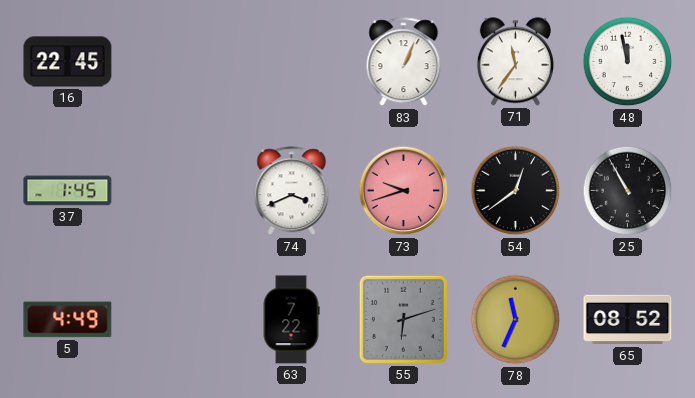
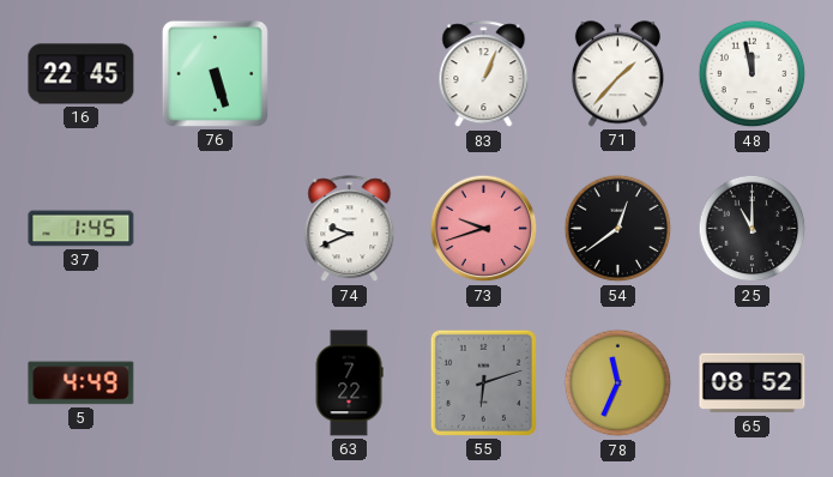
76: none -> 5:27 (215, 73)
71: 11:36 -> 1:37 (617, 74)
74: 3:41 -> 9:41 (350, 229)
25: 10:55 -> 11:00 (753, 229)
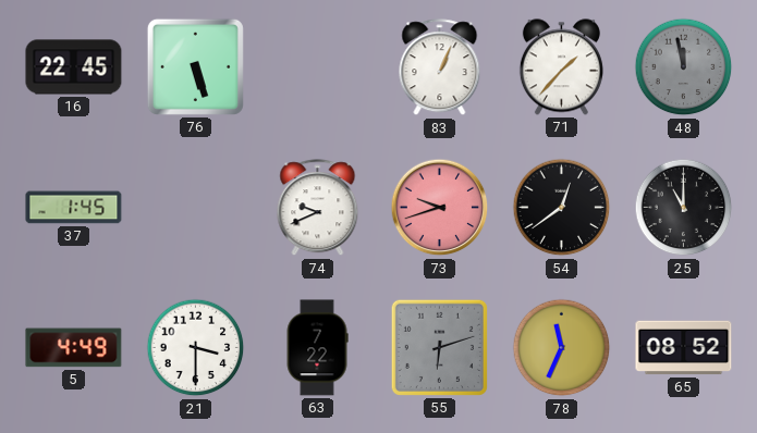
48 dial: white -> grey (684, 67)
21: none -> 3:30 (196, 348)
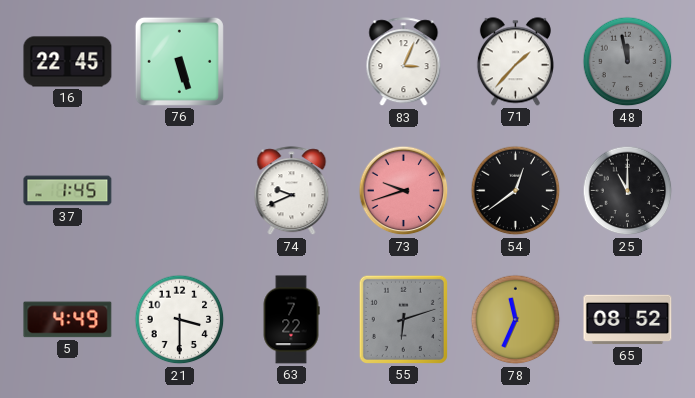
83: 1:04 -> 3:04 (404, 62)
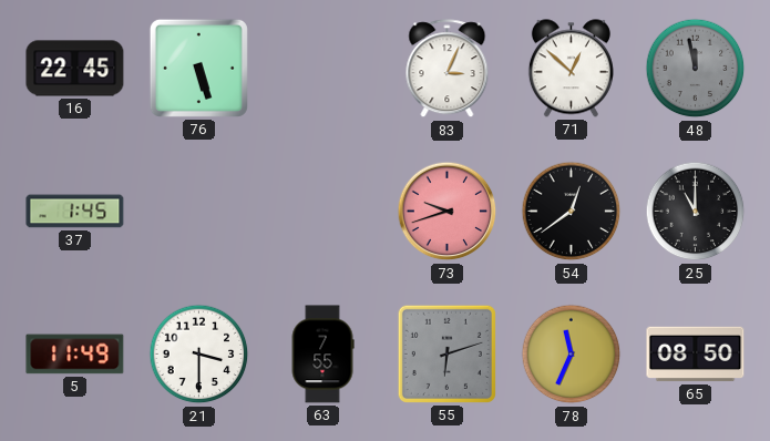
71: 1:37 -> 12:52 (571, 69)
74: 9:41 -> none (292, 191)
5: 4:49 -> 11:49 (75, 355)
63: 7:22 -> 7:55 (322, 355)
65: 08:52 -> 08:50 (696, 355)
